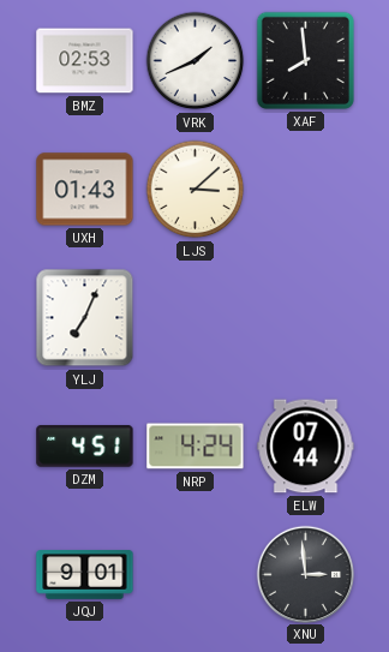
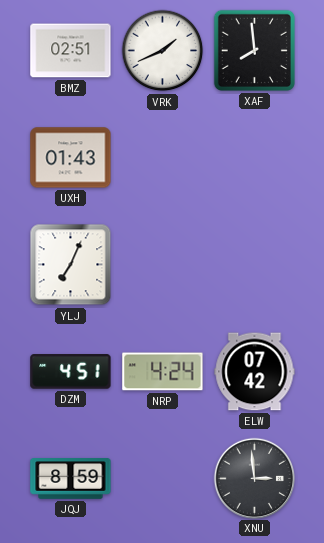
BMZ: 02:53 -> 02:51 (71, 51)
LJS: 3:08 -> none (196, 190)
ELW: 07:44 -> 07:42 (255, 372)
JQJ: 9:01 -> 8:59 (71, 479)
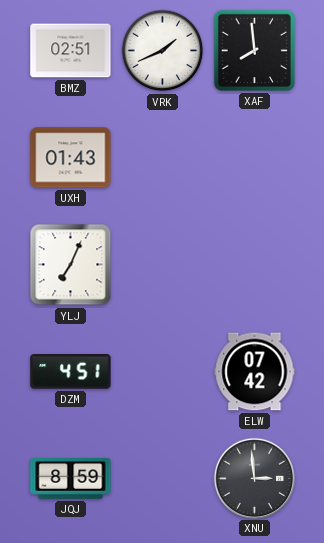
NRP: 4:24 -> none (163, 372)
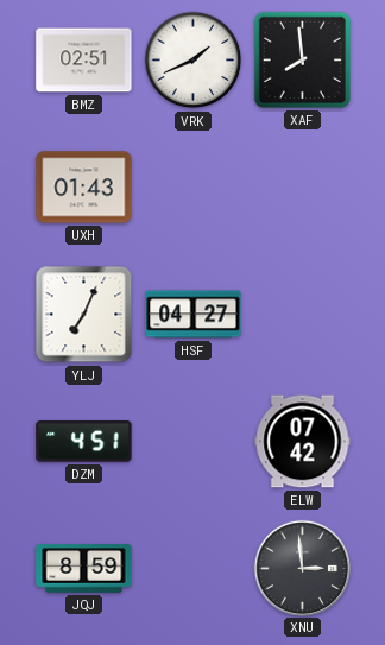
HSF: none -> 04:27 (194, 315)
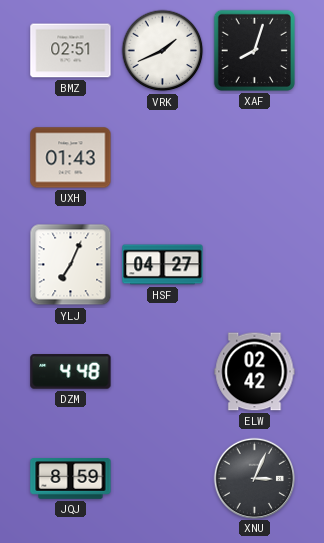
XAF: 7:59 -> 8:03 (254, 50)
DZM: 4:51 -> 4:48 (71, 372)
ELW: 07:42 -> 02:42 (255, 372)
XNU: 2:59 -> 3:04 (254, 478)
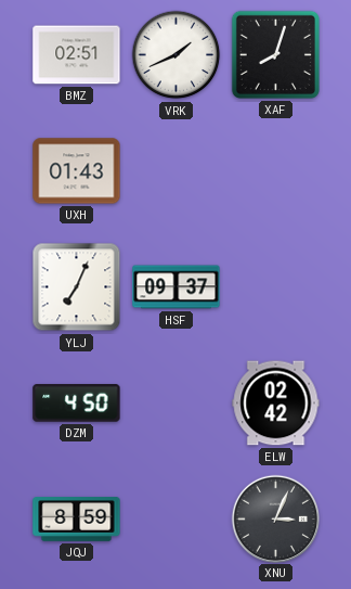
HSF: 04:27 -> 09:37 (177, 287)
DZM: 4:48 -> 4:50 (77, 404)
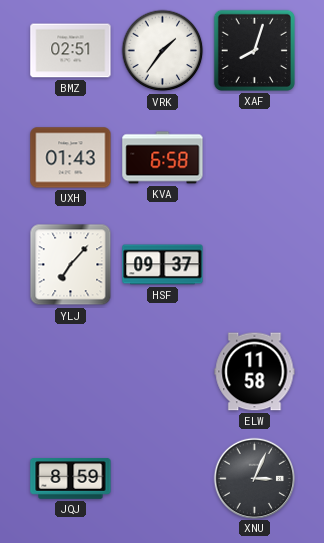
VRK: 1:41 -> 1:36 (163, 51)
KVA: none -> 6:58 (163, 158)
YLJ: 7:04 -> 7:07 (71, 265)
DZM: 4:50 -> none (77, 404)
ELW: 02:42 -> 11:58 (255, 372)
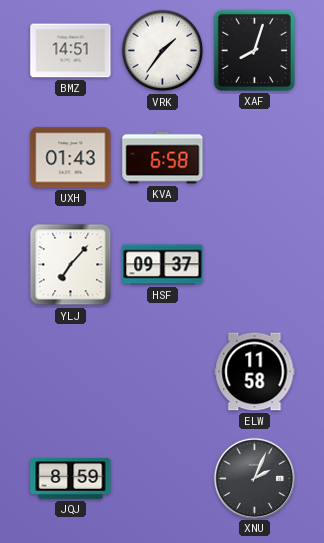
BMZ: 02:51 -> 14:51 (71, 51)
XNU: 3:04 -> 2:04 (254, 478)
